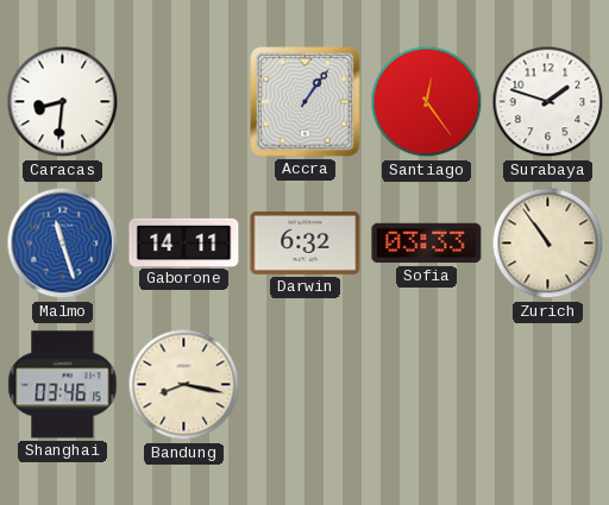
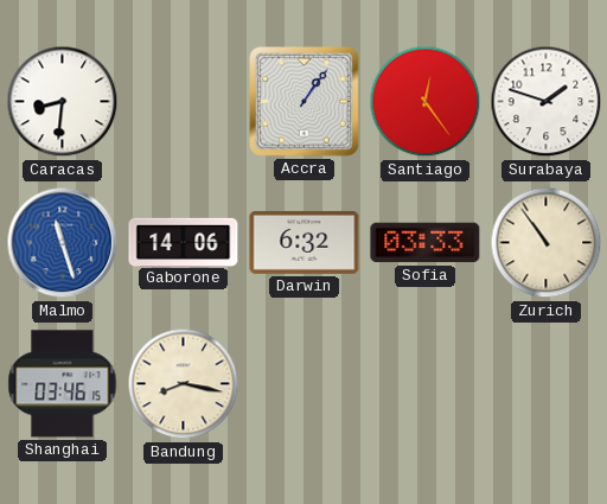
Gaborone: 14:11 -> 14:06 (184, 242)
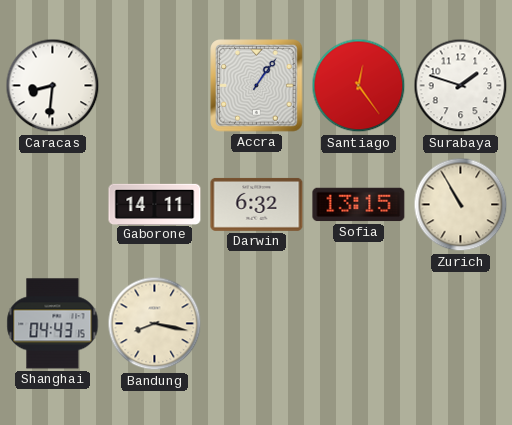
Malmo: 11:27 -> none (63, 243)
Gaborone: 14:06 -> 14:11 (155, 204)
Sofia: 03:33 -> 13:15 (359, 205)
Zurich: 10:54 -> 10:55 (461, 205)
Shanghai: 03:46 -> 04:43 (53, 324)
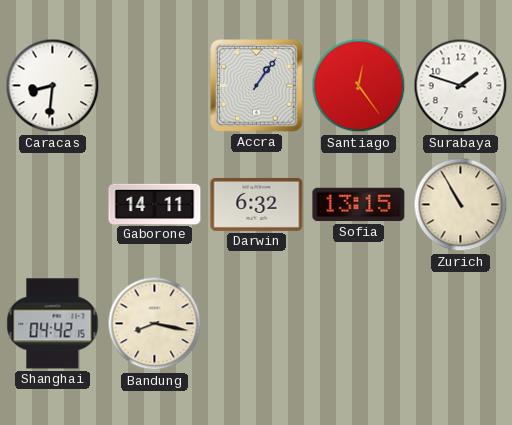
Shanghai: 04:43 -> 04:42 (53, 324)
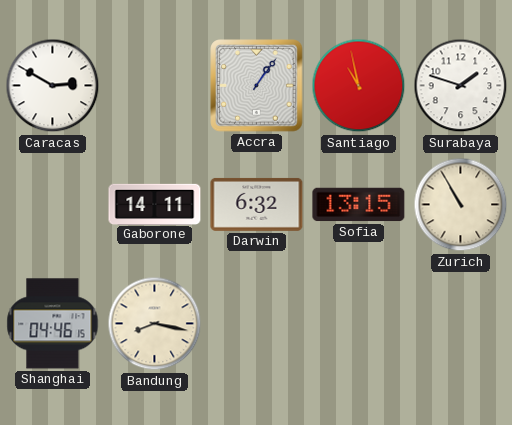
Caracas: 8:31 -> 2:50 (53, 86)
Santiago: 12:24 -> 10:58 (359, 86)
Shanghai: 04:42 -> 04:46 (53, 324)
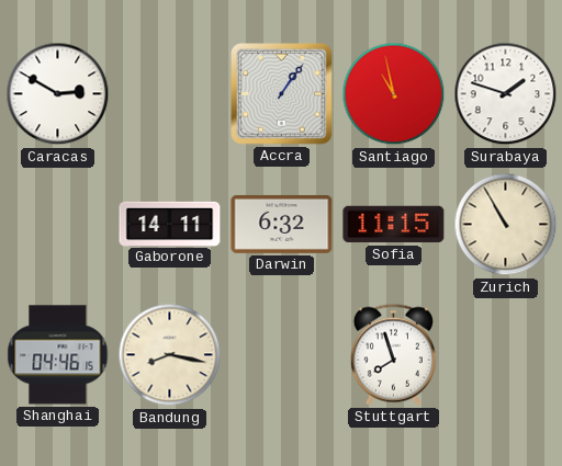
Sofia: 13:15 -> 11:15 (394, 225)
Stuttgart: none -> 7:57 (393, 354)
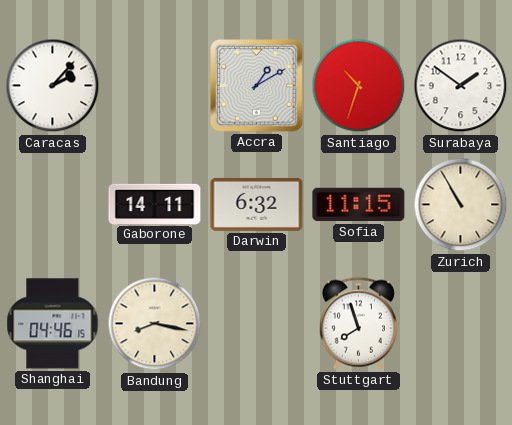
Caracas: 2:50 -> 2:07 (53, 86)
Accra: 1:06 -> 1:10 (257, 86)
Santiago: 10:58 -> 10:33 (359, 86)
Surabaya: 1:48 -> 1:51 (461, 86)
